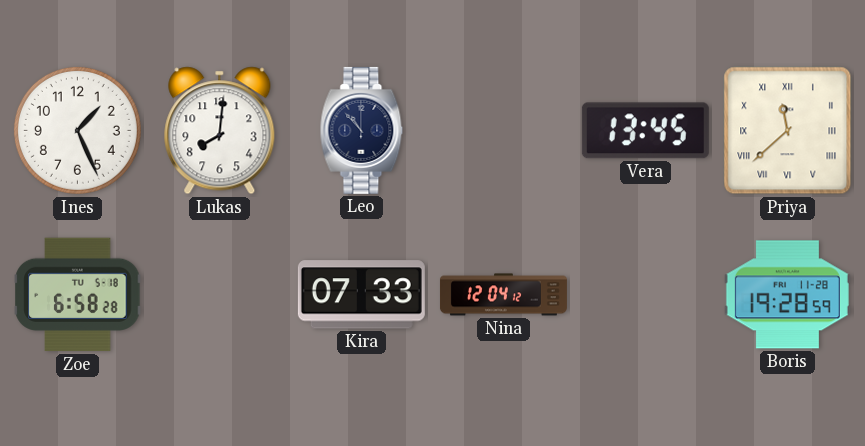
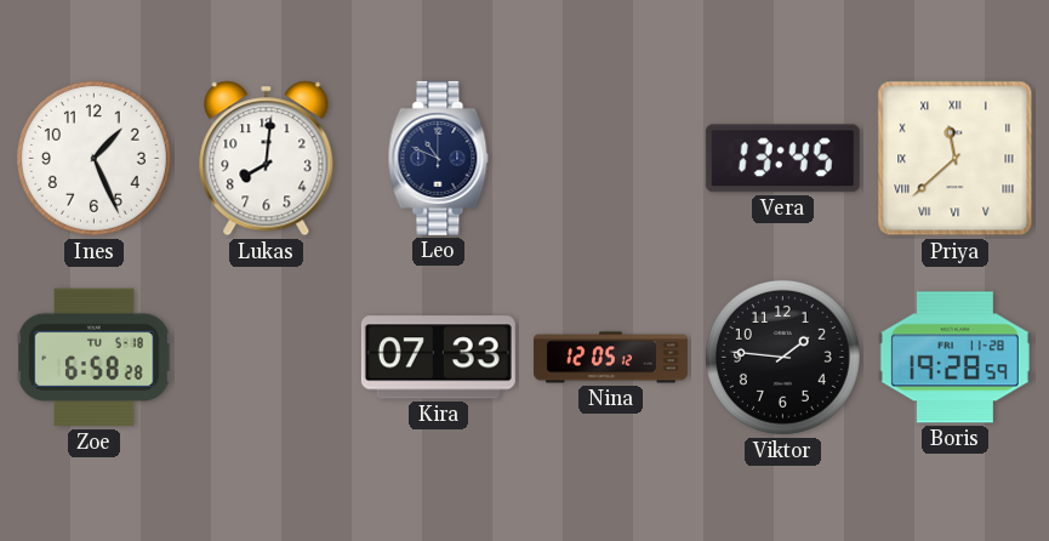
Leo: 10:53 -> 10:49 (439, 158)
Nina: 12:04 -> 12:05 (610, 358)
Viktor: none -> 1:46 (782, 357)
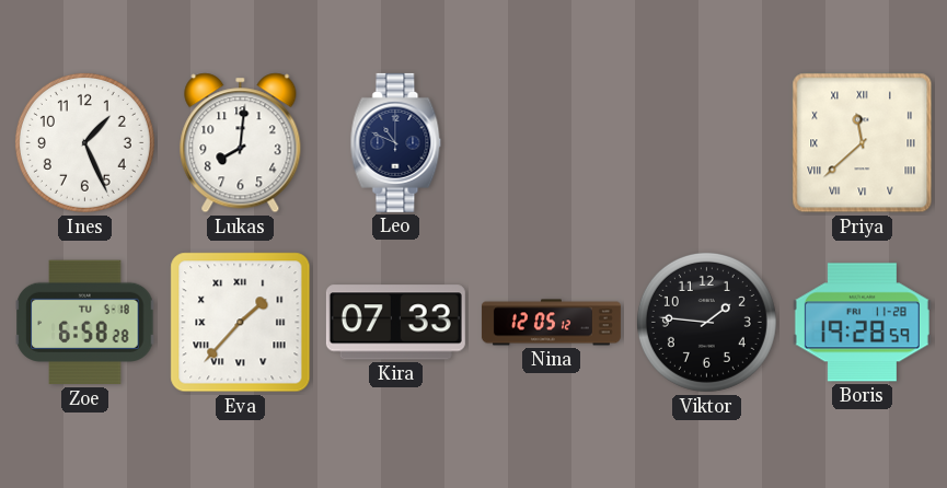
Vera: 13:45 -> none (782, 159)
Eva: none -> 1:37 (241, 323)
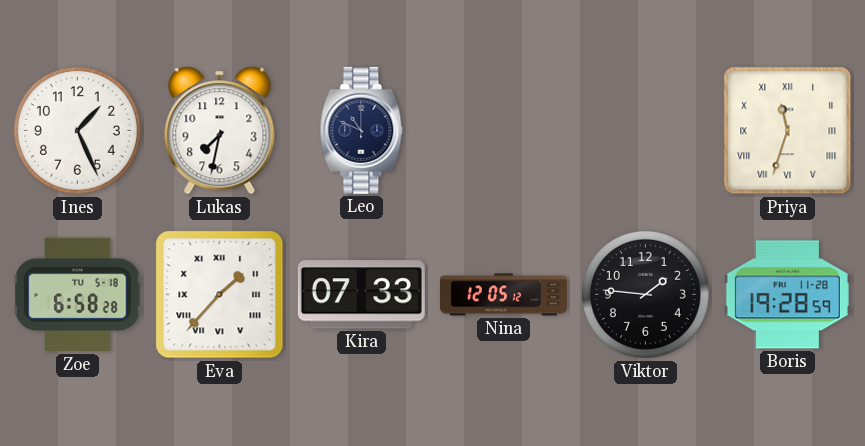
Lukas: 8:01 -> 7:32 (220, 131)
Priya: 11:38 -> 11:33 (788, 131)
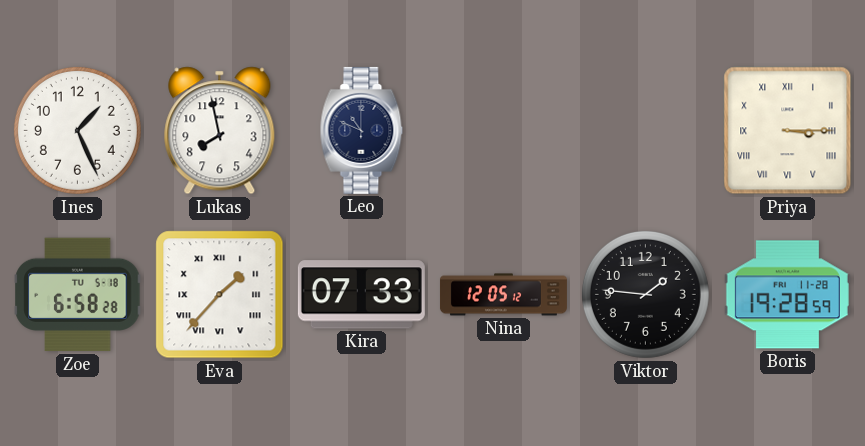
Lukas: 7:32 -> 7:58 (220, 131)
Priya: 11:33 -> 3:15 (788, 131)
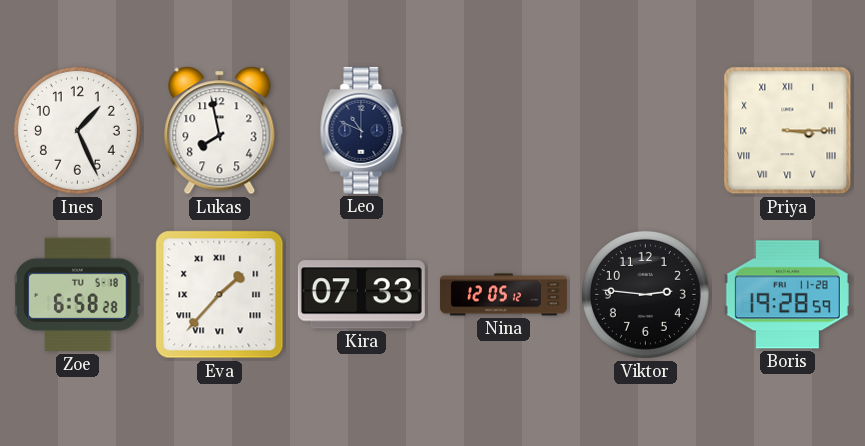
Viktor: 1:46 -> 2:46 (645, 294)
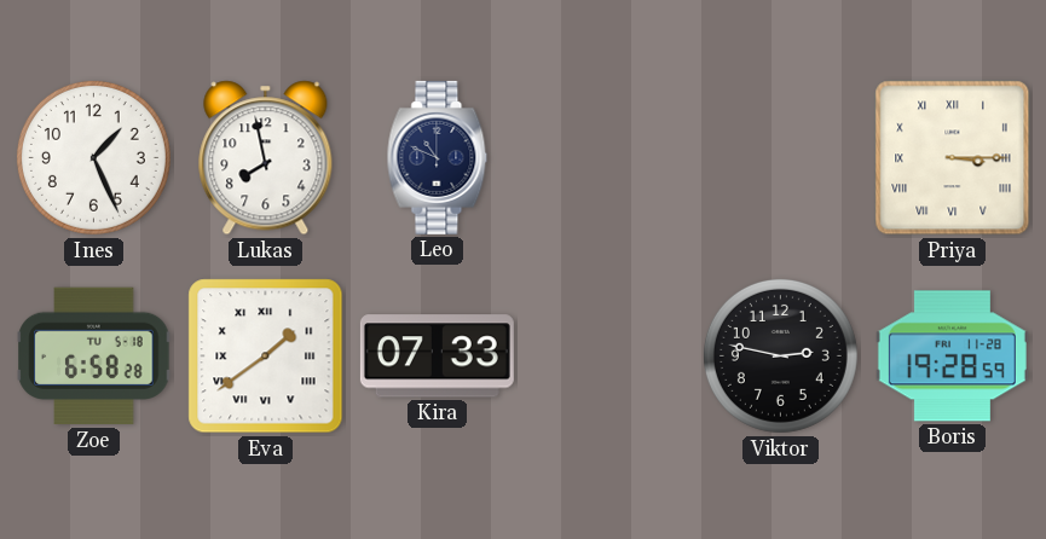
Eva: 1:37 -> 1:39 (266, 357)
Nina: 12:05 -> none (503, 295)
Viktor: 2:46 -> 2:47 (780, 355)
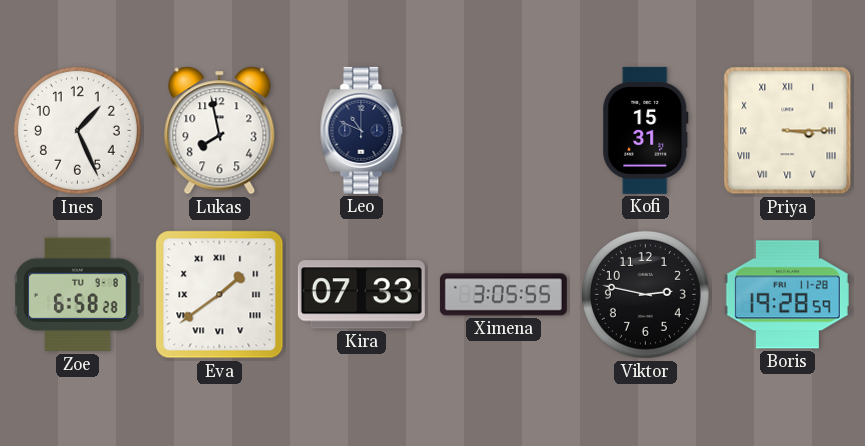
Kofi: none -> 15:31 (646, 130)
Zoe date: TU 5-18 -> TU 9-8 (78, 295)
Ximena: none -> 3:05 (503, 295)
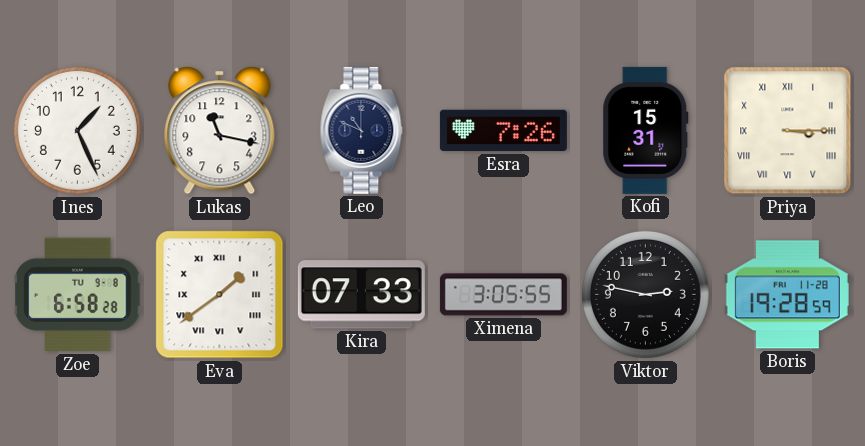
Lukas: 7:58 -> 11:17 (220, 131)
Esra: none -> 7:26 (503, 131)
